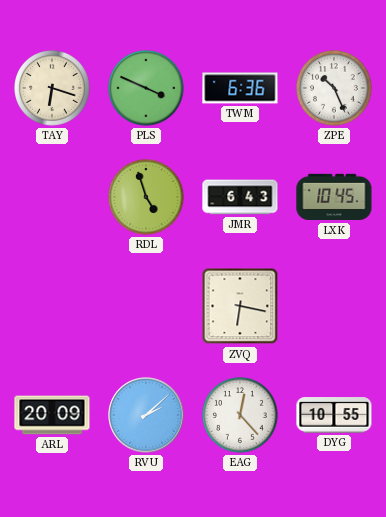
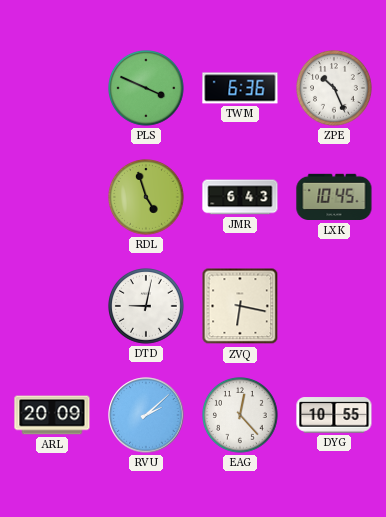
TAY: 6:18 -> none (53, 89)
DTD: none -> 9:02 (147, 307)
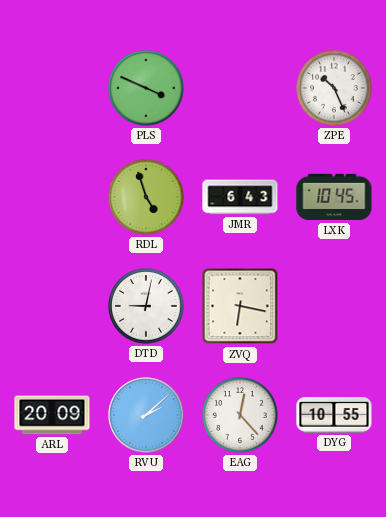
TWM: 6:36 -> none (240, 88)
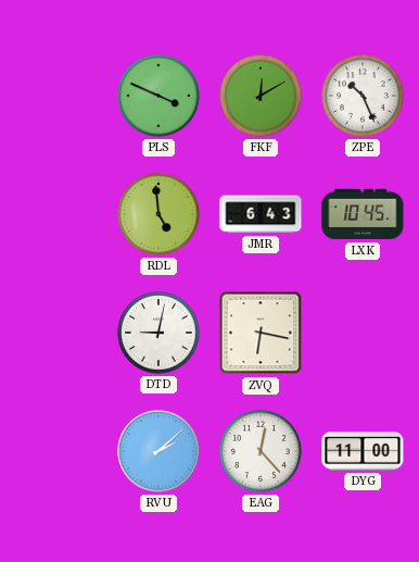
FKF: none -> 12:10 (262, 97)
RDL: 4:57 -> 4:59 (160, 215)
ARL: 20:09 -> none (52, 415)
DYG: 10:55 -> 11:00 (363, 451)
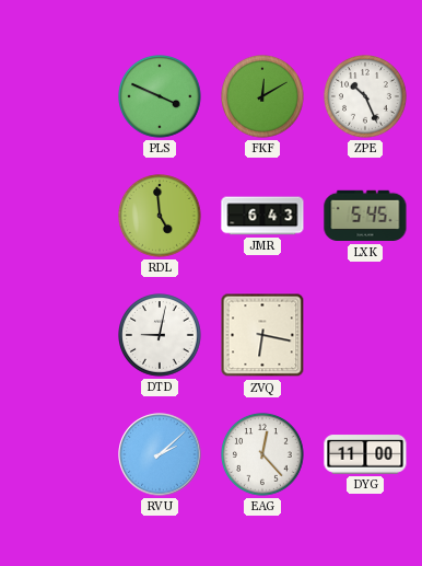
LXK: 10:45 -> 5:45 (365, 216)
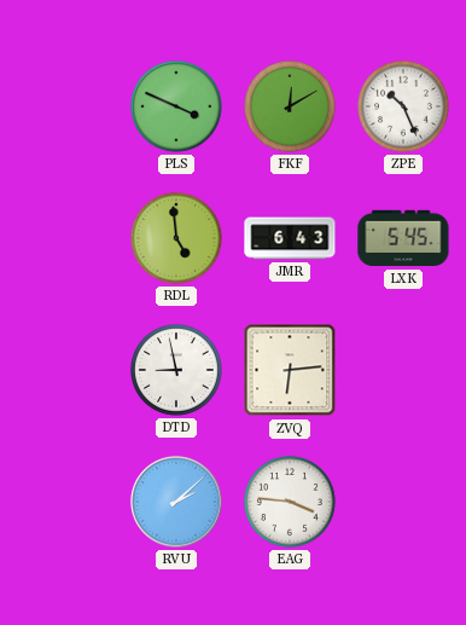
DTD: 9:02 -> 8:58 (177, 371)
ZVQ: 6:17 -> 6:14 (290, 370)
EAG: 12:23 -> 3:46 (291, 503)
DYG: 11:00 -> none (365, 454)
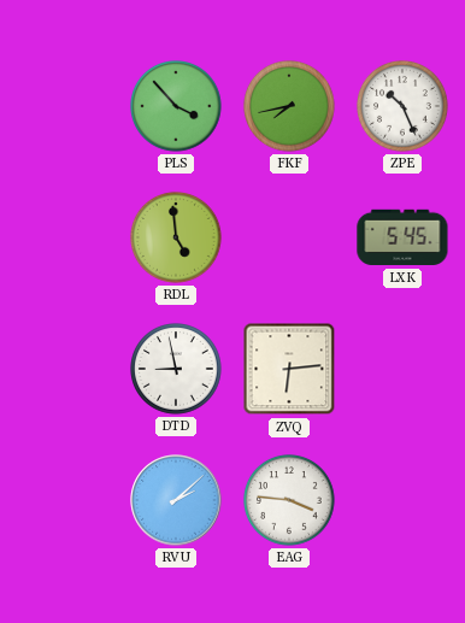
PLS: 3:49 -> 3:53 (177, 107)
FKF: 12:10 -> 7:43 (290, 107)
JMR: 6:43 -> none (290, 238)
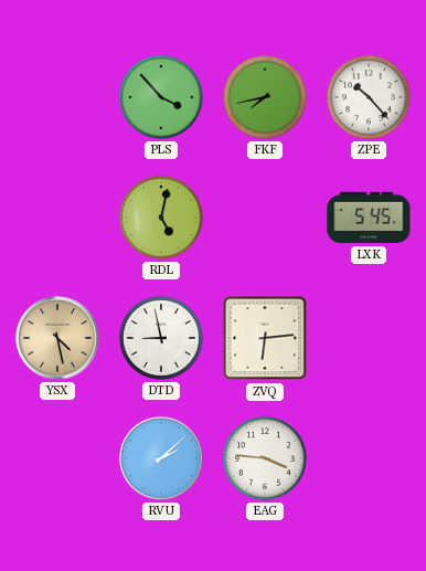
ZPE: 10:26 -> 10:23 (370, 98)
RDL: 4:59 -> 5:02 (162, 219)
YSX: none -> 4:28 (57, 338)
